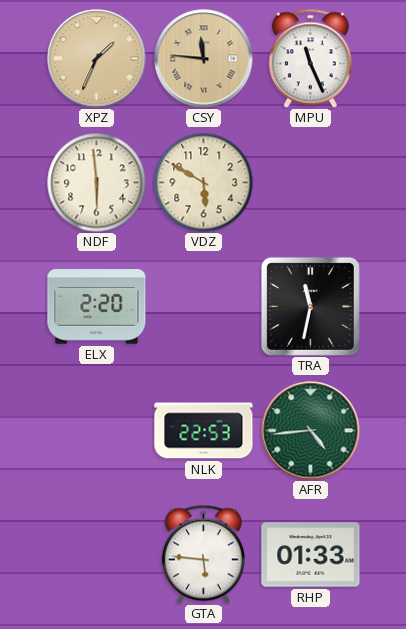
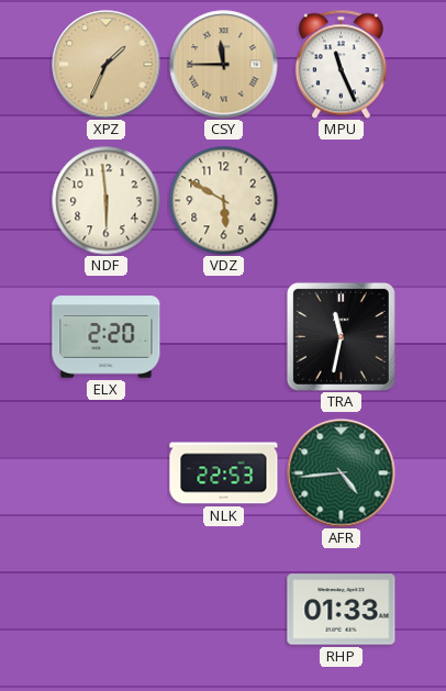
CSY: 11:46 -> 11:45 (224, 65)
GTA: 5:46 -> none (203, 554)
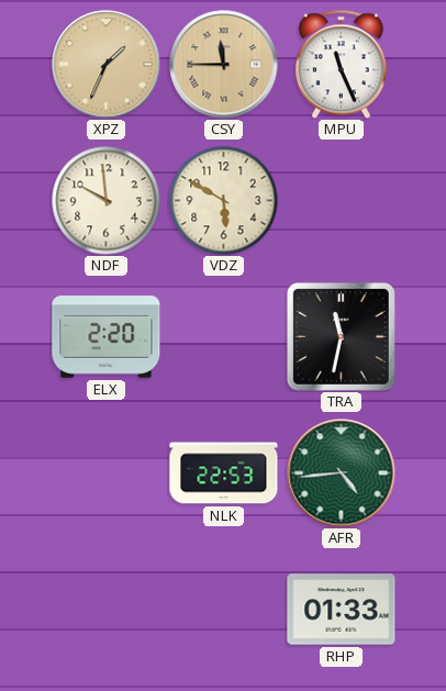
NDF: 5:59 -> 9:59 (107, 201)
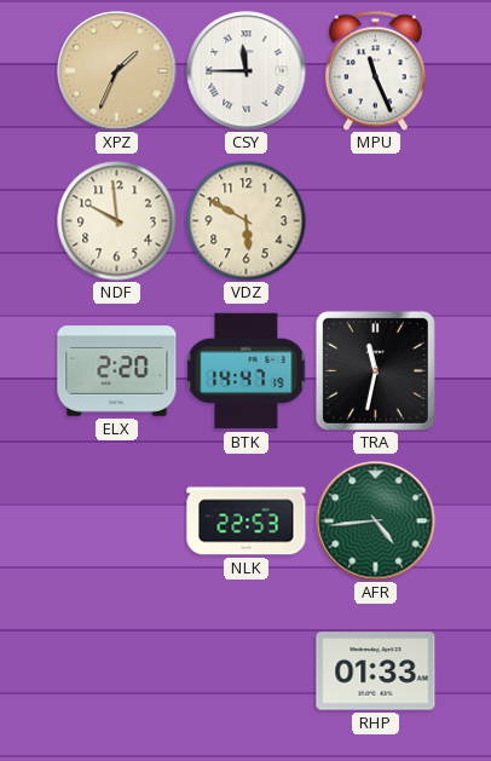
CSY dial: champagne -> white (247, 71)
BTK: none -> 14:47 (247, 371)
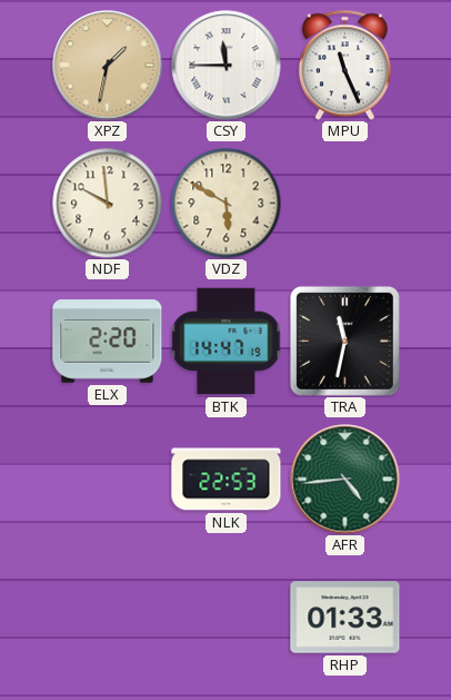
XPZ: 1:34 -> 1:32 (108, 66)
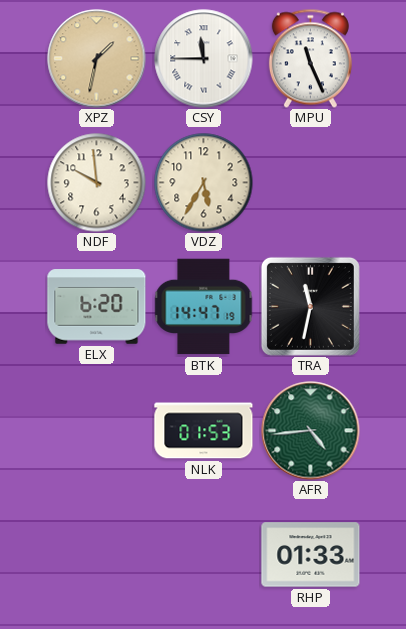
VDZ: 5:50 -> 5:35 (204, 183)
ELX: 2:20 -> 6:20 (97, 307)
NLK: 22:53 -> 01:53 (204, 431)
